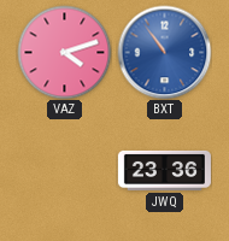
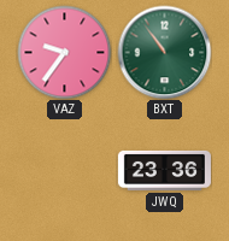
VAZ: 4:12 -> 9:36 (64, 52)
BXT dial: blue -> green (164, 52)
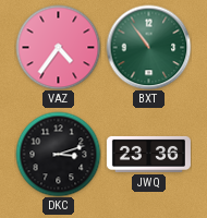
VAZ: 9:36 -> 4:36 (58, 47)
DKC: none -> 3:12 (58, 154)
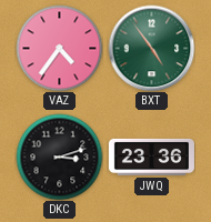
BXT: 10:54 -> 4:54 (151, 48)
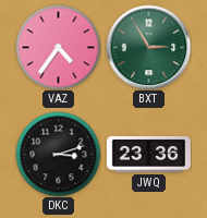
BXT: 4:54 -> 2:55 (148, 47)
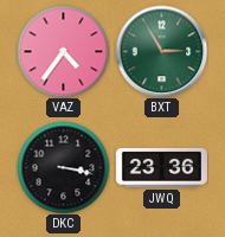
DKC: 3:12 -> 3:17 (63, 167)
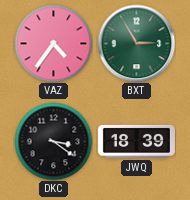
DKC: 3:17 -> 3:21 (53, 141)
JWQ: 23:36 -> 18:39 (136, 141)
